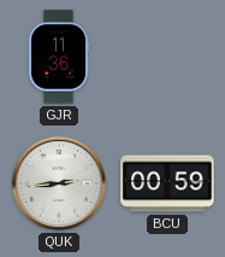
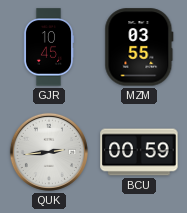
GJR: 11:36 -> 10:45 (49, 47)
MZM: none -> 03:55 (139, 47)
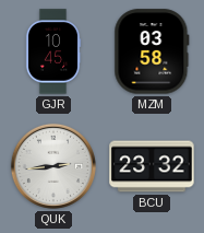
MZM: 03:55 -> 03:58 (152, 51)
BCU: 00:59 -> 23:32 (152, 166)
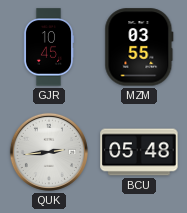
MZM: 03:58 -> 03:55 (139, 47)
BCU: 23:32 -> 05:48 (139, 152)
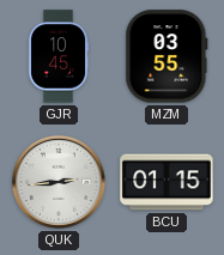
BCU: 05:48 -> 01:15 (167, 182)
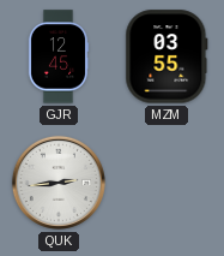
GJR: 10:45 -> 12:45 (59, 56)
BCU: 01:15 -> none (167, 182)
